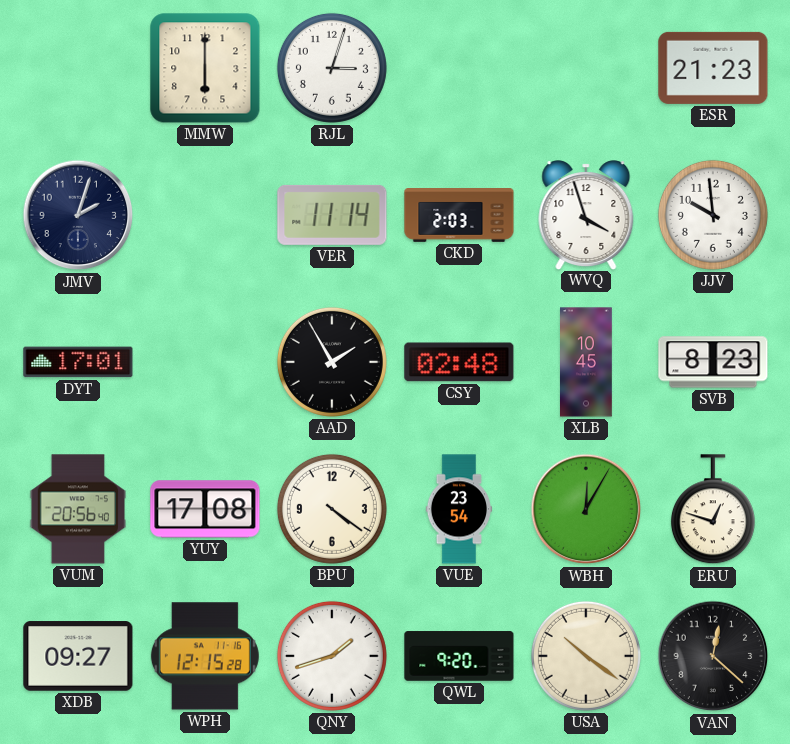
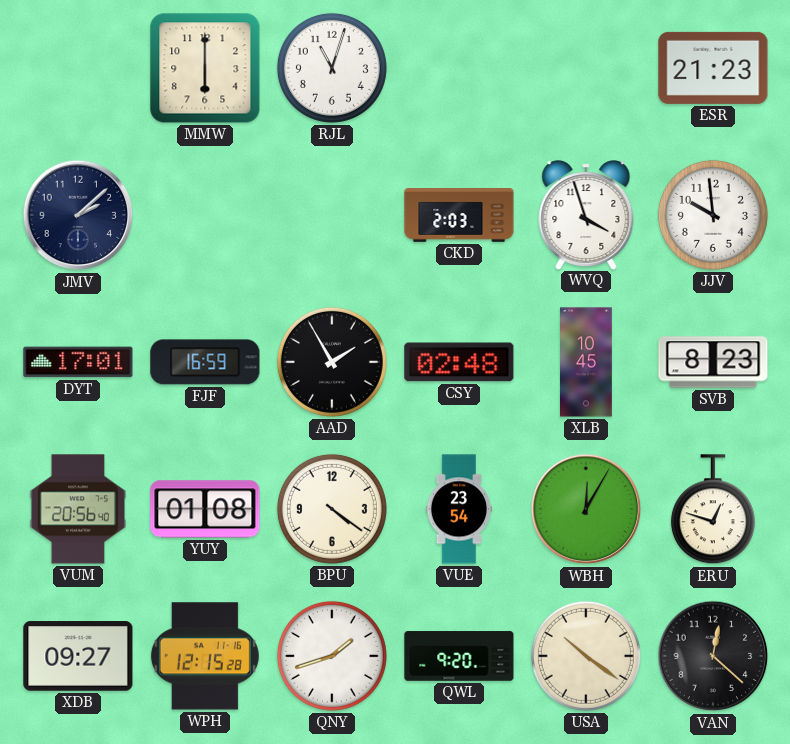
RJL: 3:03 -> 11:03 (332, 68)
JMV: 2:03 -> 2:08 (78, 215)
VER: 11:14 -> none (332, 215)
FJF: none -> 16:59 (205, 362)
YUY: 17:08 -> 01:08 (205, 509)
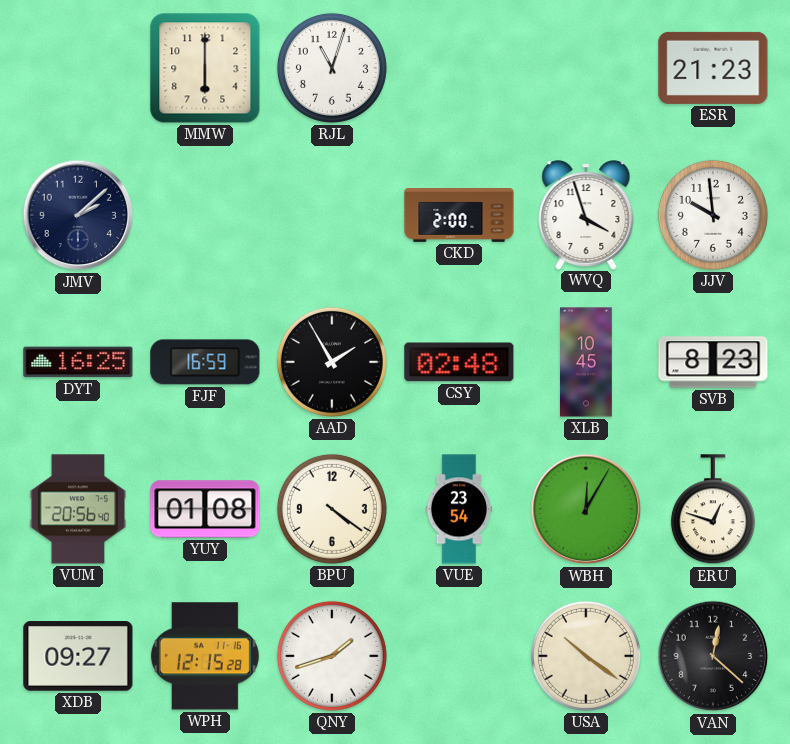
CKD: 2:03 -> 2:00 (459, 216)
DYT: 17:01 -> 16:25 (78, 362)
QWL: 9:20 -> none (459, 656)
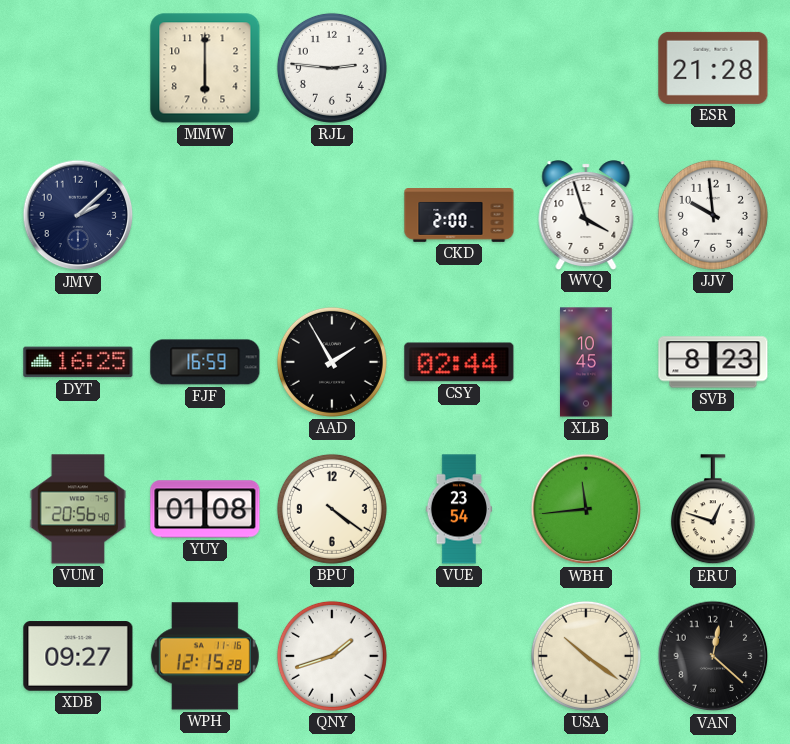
RJL: 11:03 -> 2:46 (332, 68)
ESR: 21:23 -> 21:28 (713, 68)
CSY: 02:48 -> 02:44 (459, 362)
WBH: 12:05 -> 11:44 (586, 509)
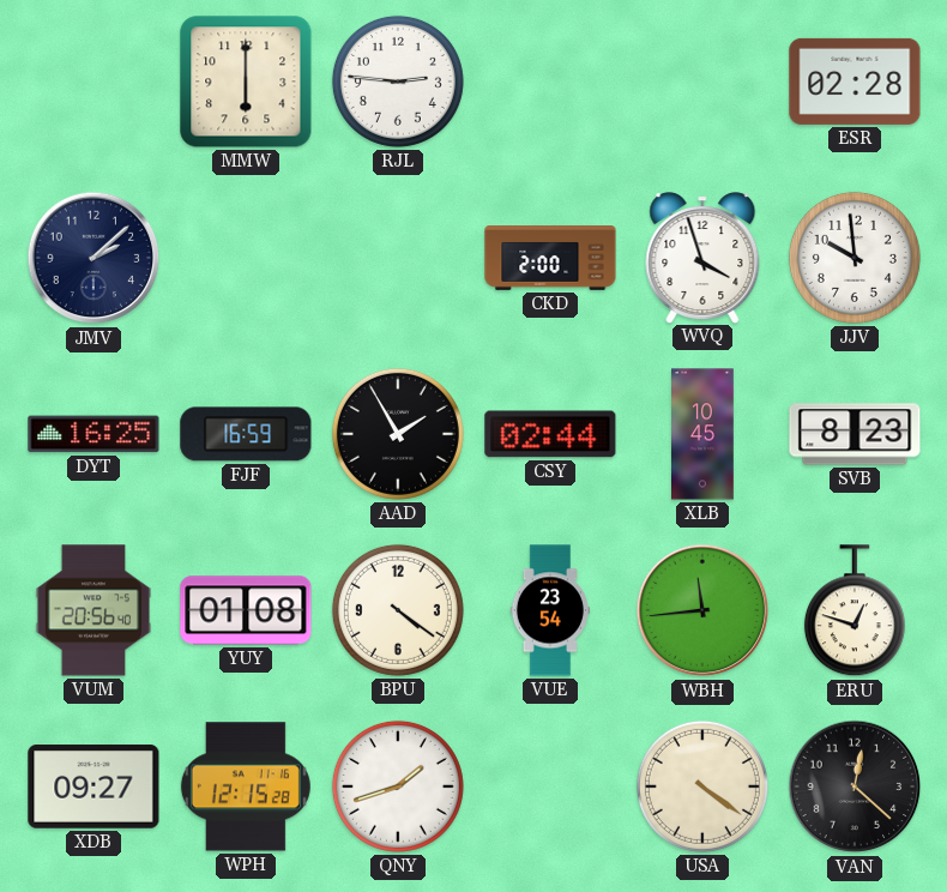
ESR: 21:28 -> 02:28 (855, 82)
USA: 10:21 -> 4:21 (702, 786)
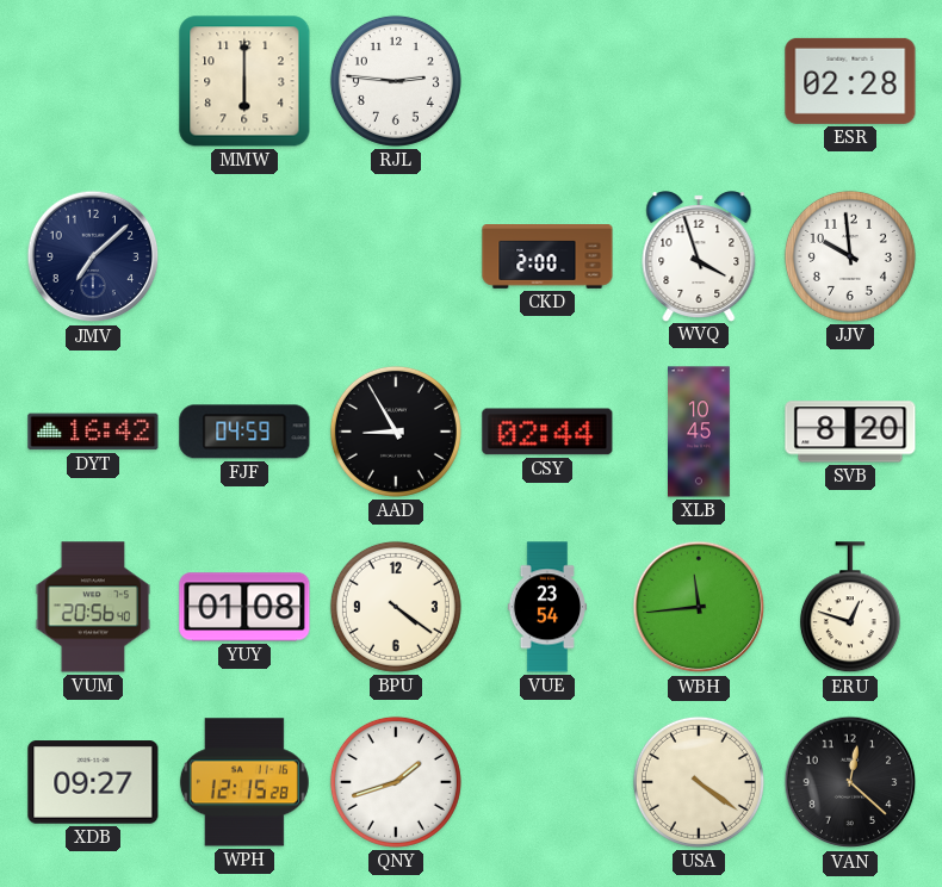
JMV: 2:08 -> 7:08 (93, 256)
DYT: 16:25 -> 16:42 (93, 432)
FJF: 16:59 -> 04:59 (244, 432)
AAD: 1:55 -> 8:55 (396, 432)
SVB: 8:23 -> 8:20 (850, 432)
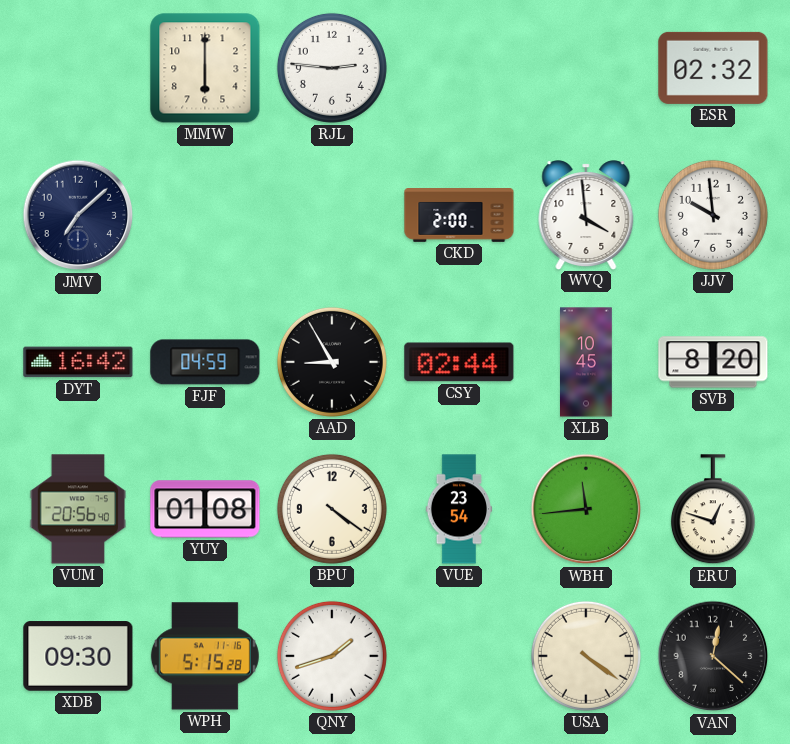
ESR: 02:28 -> 02:32 (713, 68)
WVQ: 3:57 -> 3:59 (586, 215)
XDB: 09:27 -> 09:30 (78, 656)
WPH: 12:15 -> 5:15 (205, 656)
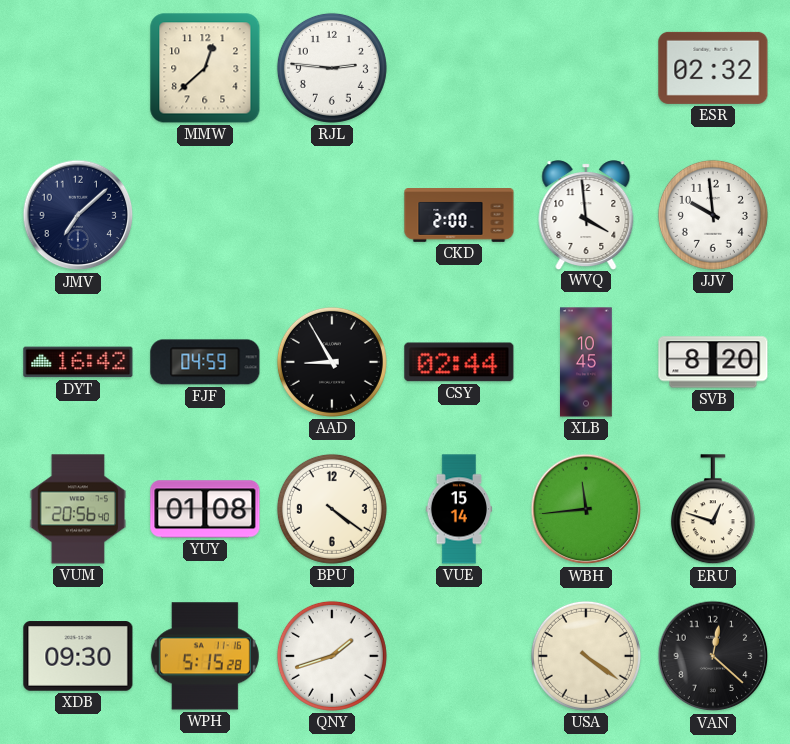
MMW: 6:00 -> 12:38 (205, 68)
VUE: 23:54 -> 15:14 (459, 509)
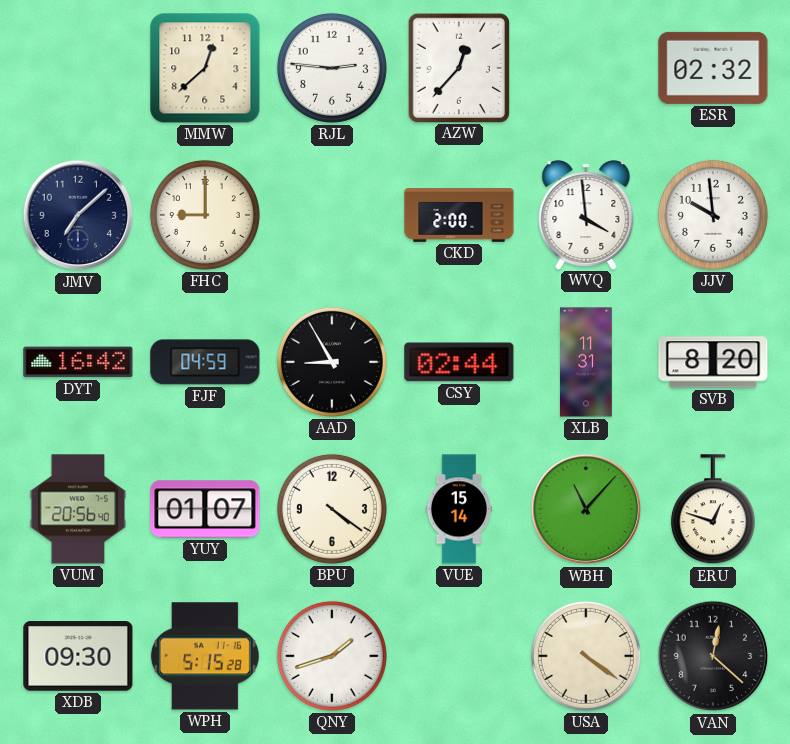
AZW: none -> 12:37 (458, 67)
FHC: none -> 9:00 (205, 215)
XLB: 10:45 -> 11:31 (587, 362)
YUY: 01:08 -> 01:07 (205, 509)
WBH: 11:44 -> 11:07 (586, 509)
